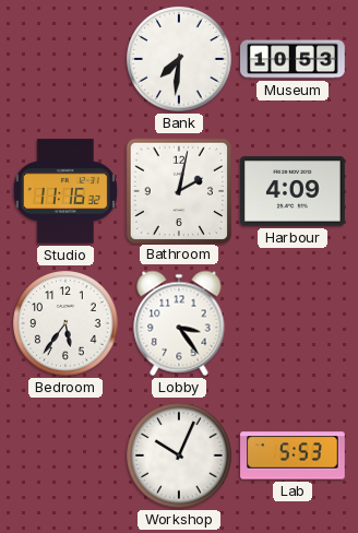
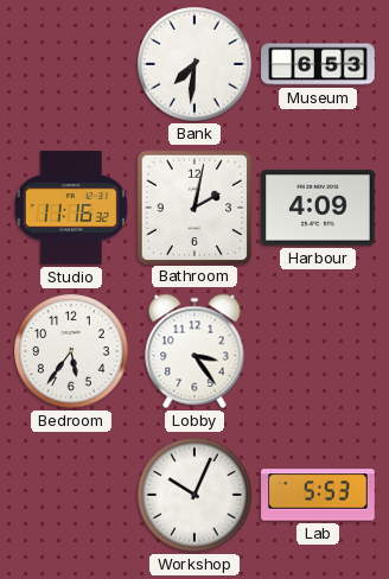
Museum: 10:53 -> 6:53 (318, 64)
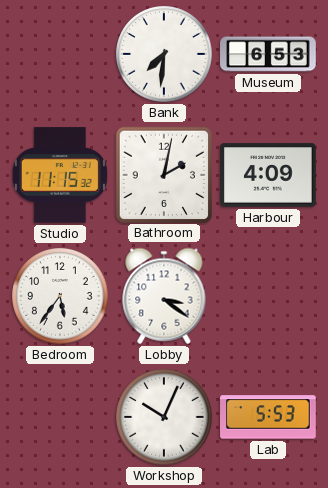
Studio: 11:16 -> 11:15 (60, 175)
Lobby: 3:24 -> 3:21 (164, 296)
